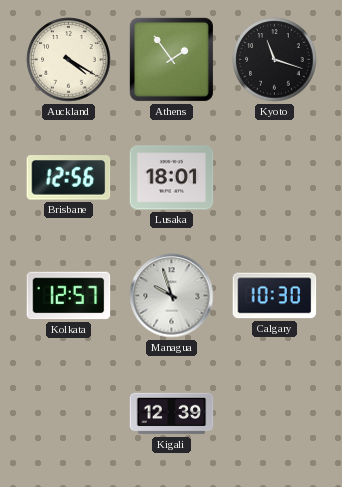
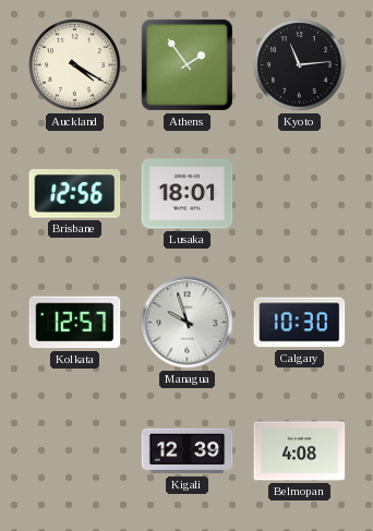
Kyoto: 11:18 -> 11:14 (300, 65)
Belmopan: none -> 4:08 (300, 451)
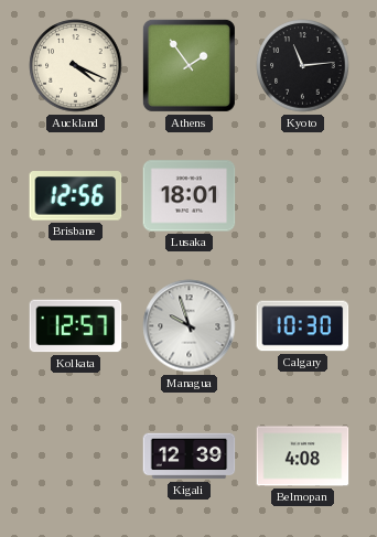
Auckland: 4:20 -> 4:19 (76, 66)
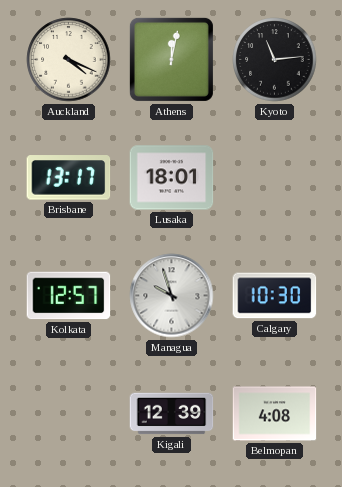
Athens: 1:54 -> 12:02 (171, 59)
Brisbane: 12:56 -> 13:17 (69, 178)
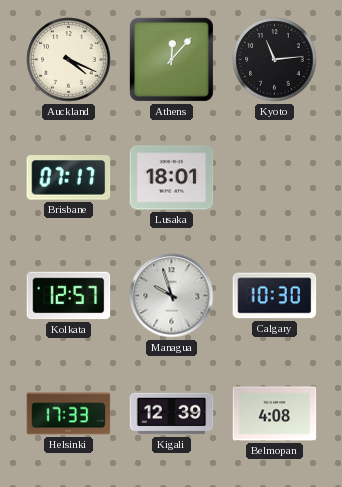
Athens: 12:02 -> 12:07 (171, 59)
Brisbane: 13:17 -> 07:17 (69, 178)
Helsinki: none -> 17:33 (69, 414)
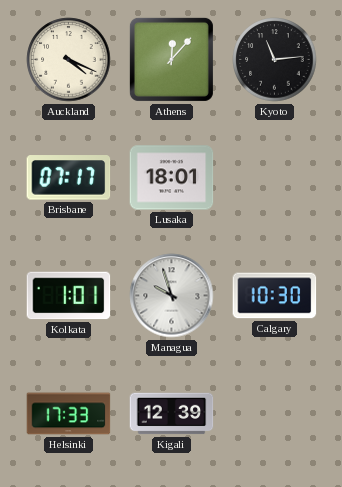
Kolkata: 12:57 -> 1:01 (69, 296)
Belmopan: 4:08 -> none (275, 414)
